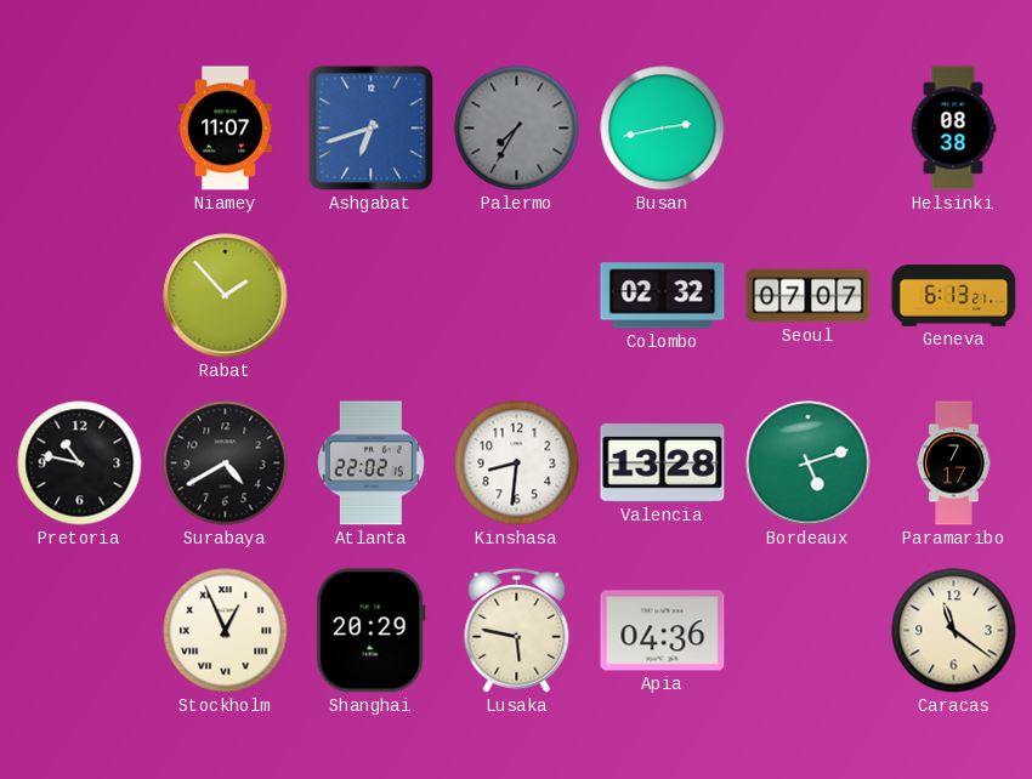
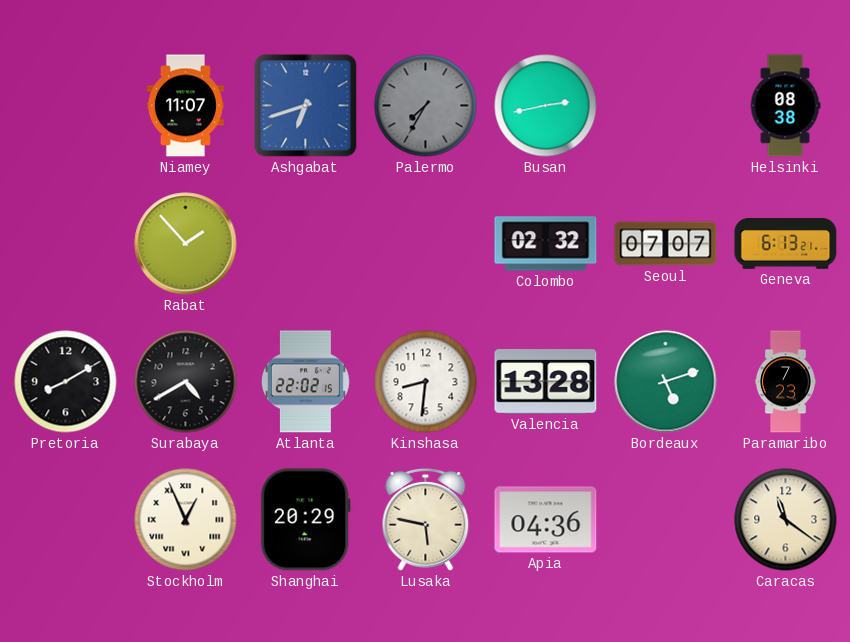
Pretoria: 10:47 -> 8:10 (66, 382)
Paramaribo: 7:17 -> 7:23 (786, 382)
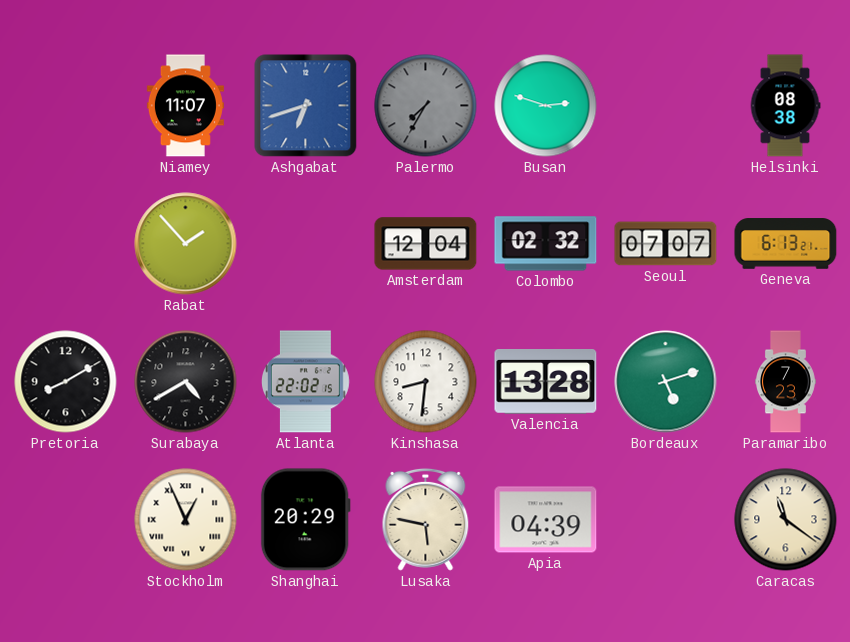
Busan: 2:43 -> 2:48 (546, 106)
Amsterdam: none -> 12:04 (426, 244)
Apia: 04:36 -> 04:39 (546, 520)
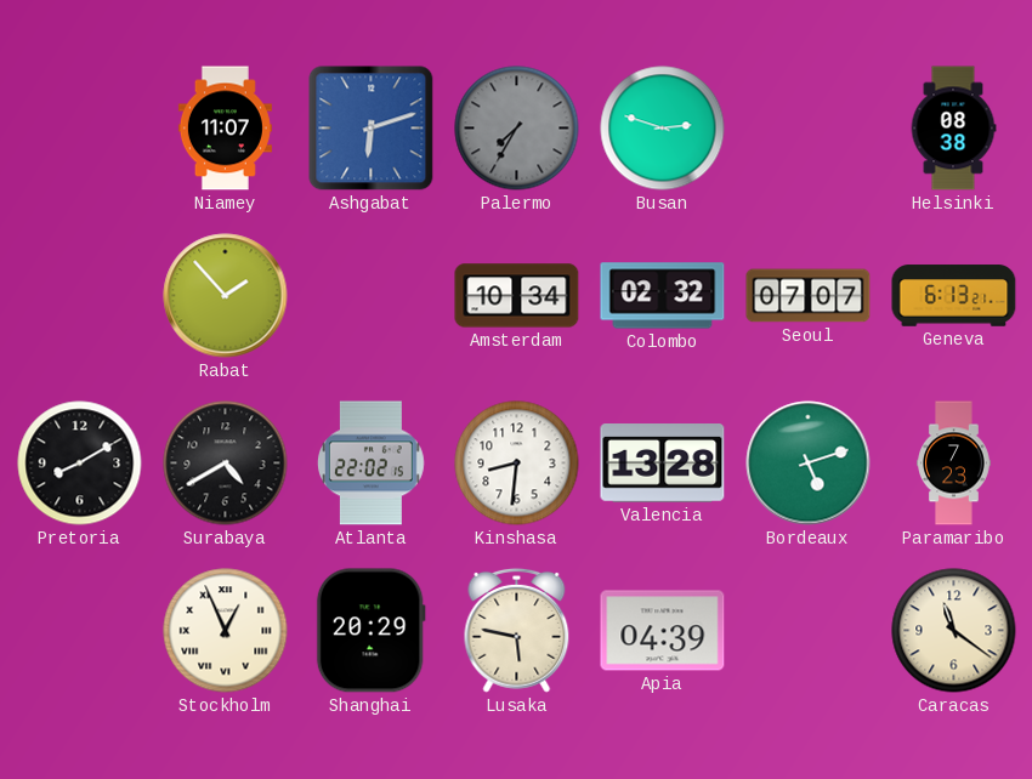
Ashgabat: 6:42 -> 6:12 (372, 129)
Amsterdam: 12:04 -> 10:34 (517, 296)
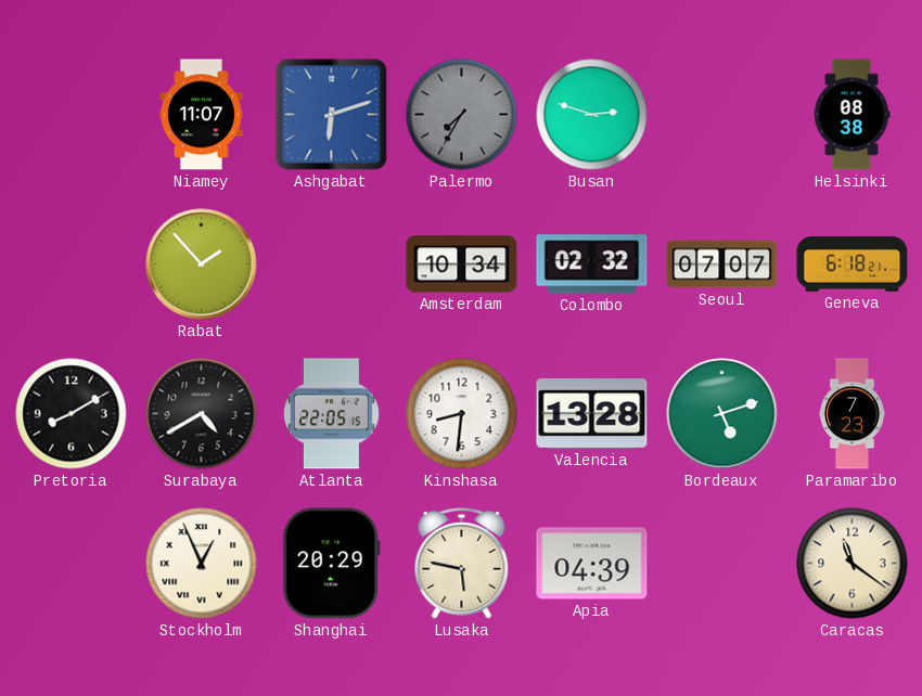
Geneva: 6:13 -> 6:18 (853, 265)
Atlanta: 22:02 -> 22:05 (331, 414)
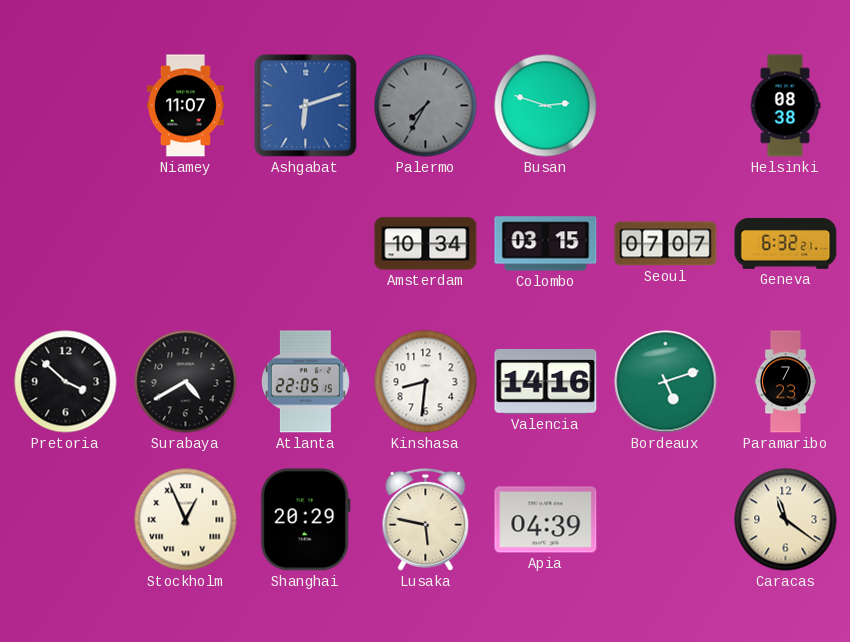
Rabat: 1:53 -> none (202, 265)
Colombo: 02:32 -> 03:15 (546, 244)
Geneva: 6:18 -> 6:32 (786, 244)
Pretoria: 8:10 -> 3:52 (66, 382)
Valencia: 13:28 -> 14:16 (546, 382)
